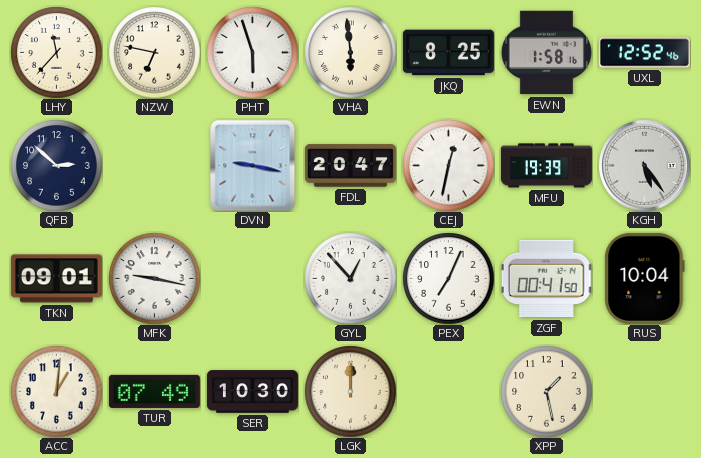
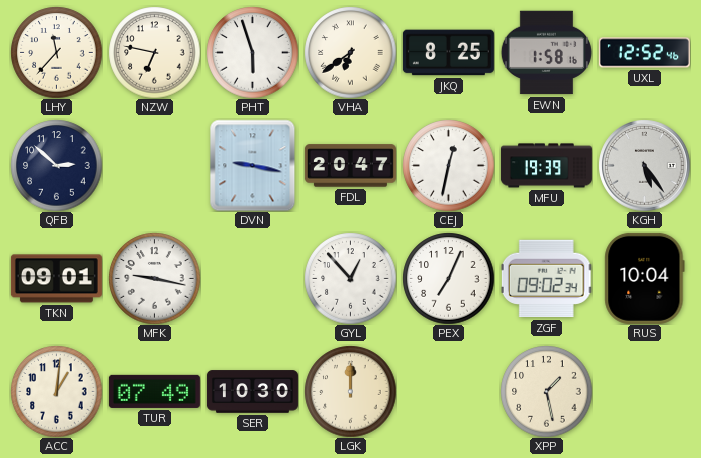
VHA: 5:59 -> 6:39 (350, 52)
ZGF: 00:41 -> 09:02 (546, 279)
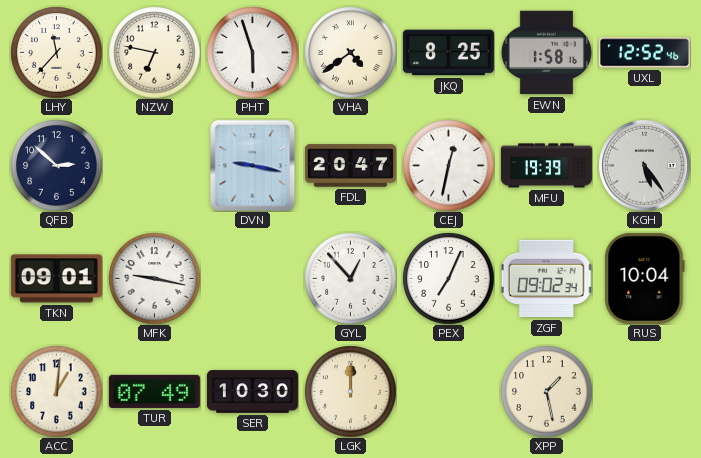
VHA: 6:39 -> 4:39 (350, 52)
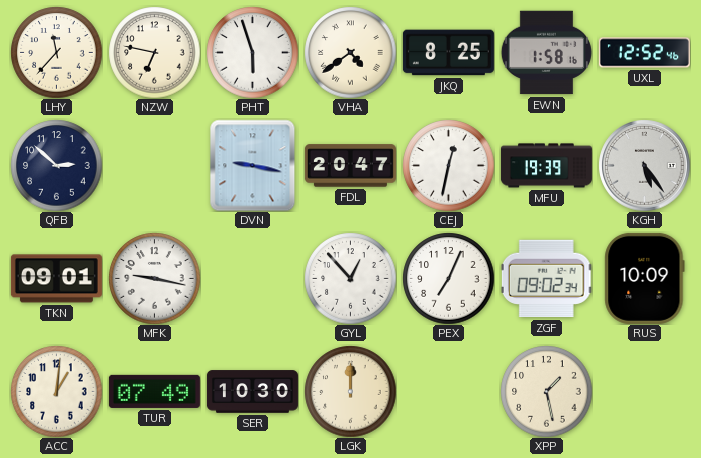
RUS: 10:04 -> 10:09 (645, 278)
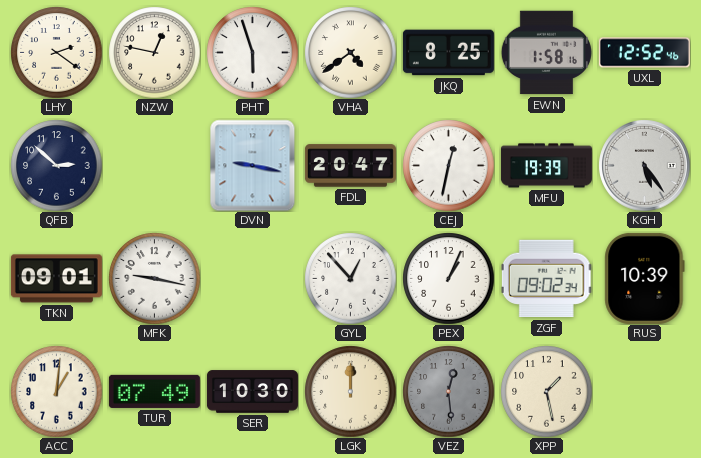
LHY: 11:37 -> 2:21 (56, 52)
NZW: 6:47 -> 12:47 (154, 52)
PEX: 7:04 -> 1:04 (448, 278)
RUS: 10:09 -> 10:39 (645, 278)
VEZ: none -> 12:29 (448, 391)
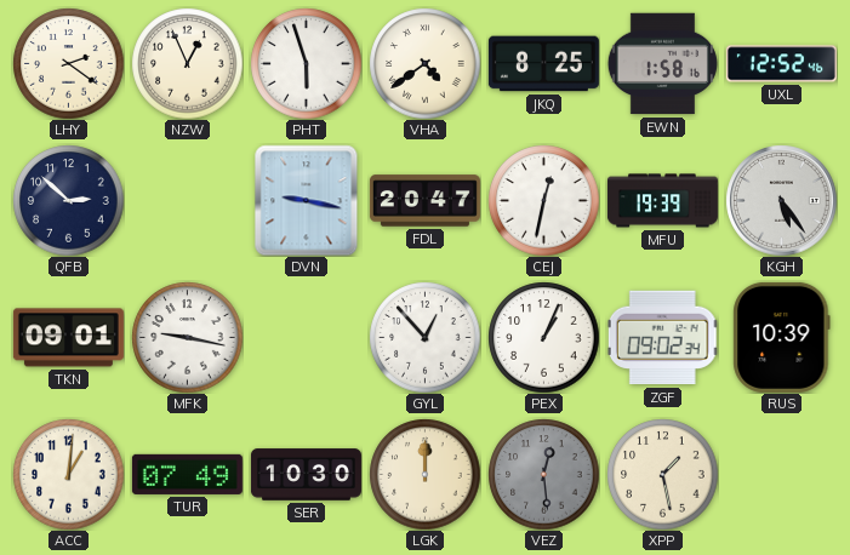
NZW: 12:47 -> 12:56 (187, 63)
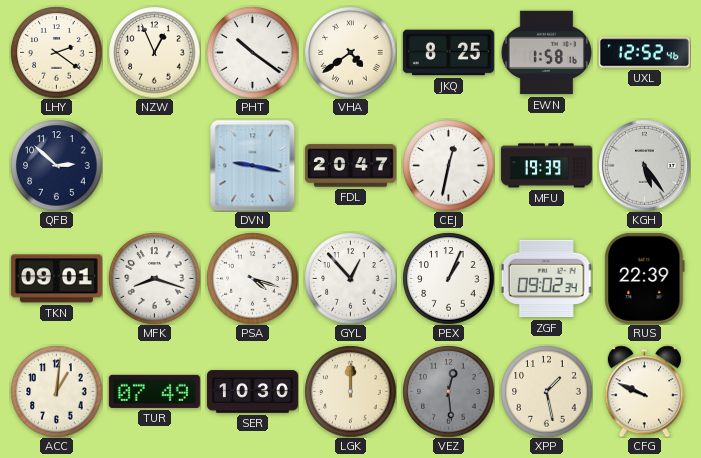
PHT: 5:57 -> 10:21 (252, 52)
MFK: 9:17 -> 8:18 (154, 278)
PSA: none -> 4:18 (252, 278)
RUS: 10:39 -> 22:39 (645, 278)
CFG: none -> 9:49 (644, 391)
